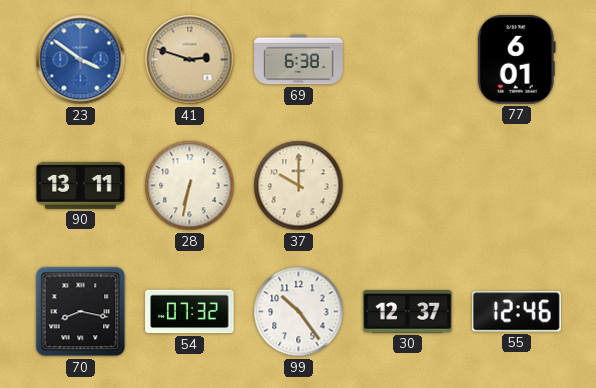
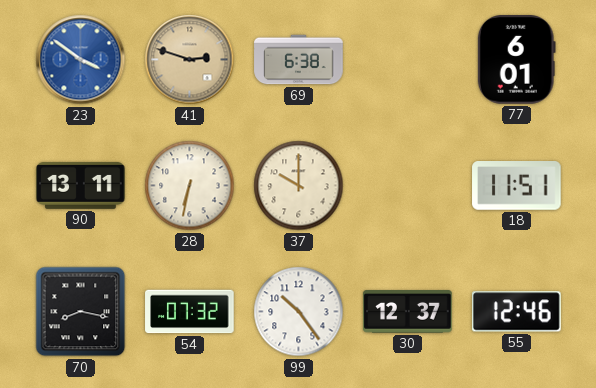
18: none -> 11:51 (517, 186)
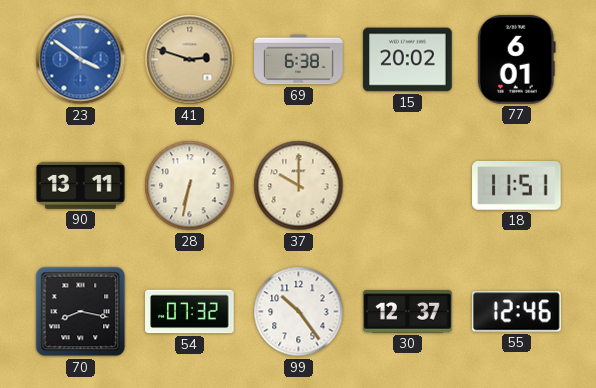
15: none -> 20:02 (408, 60)
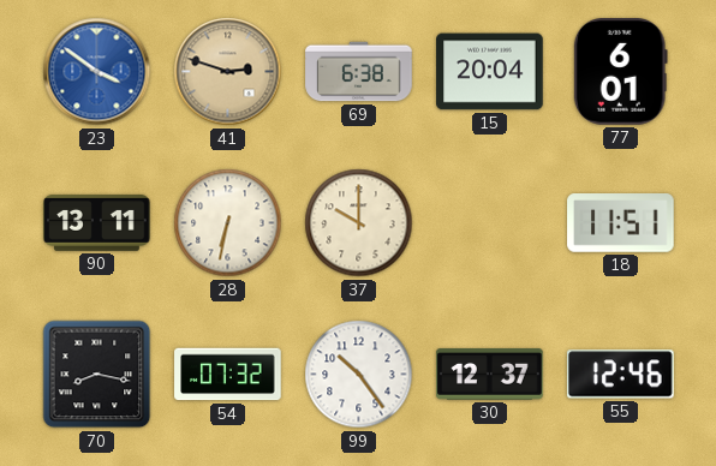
15: 20:02 -> 20:04 (490, 72)
